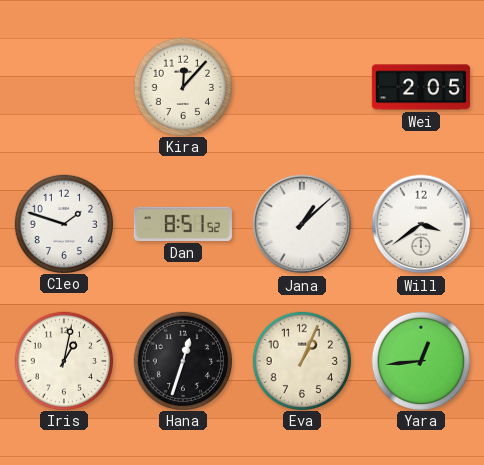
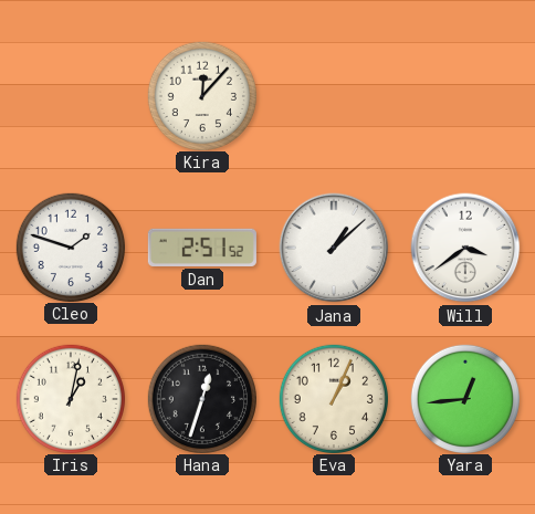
Wei: 2:05 -> none (421, 87)
Dan: 8:51 -> 2:51 (202, 248)
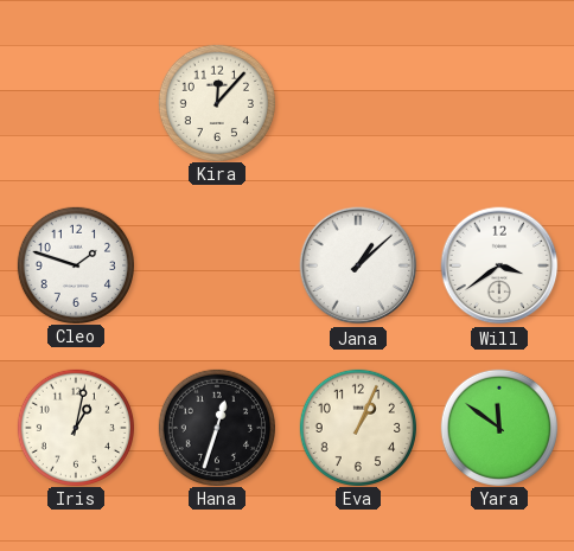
Dan: 2:51 -> none (202, 248)
Yara: 12:44 -> 11:51 (498, 427)
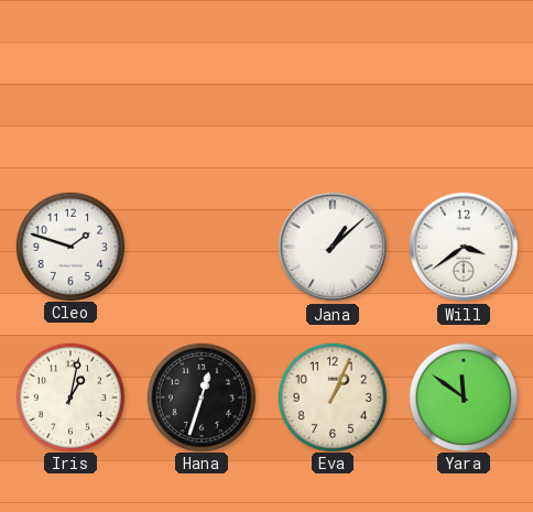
Kira: 12:07 -> none (216, 102)
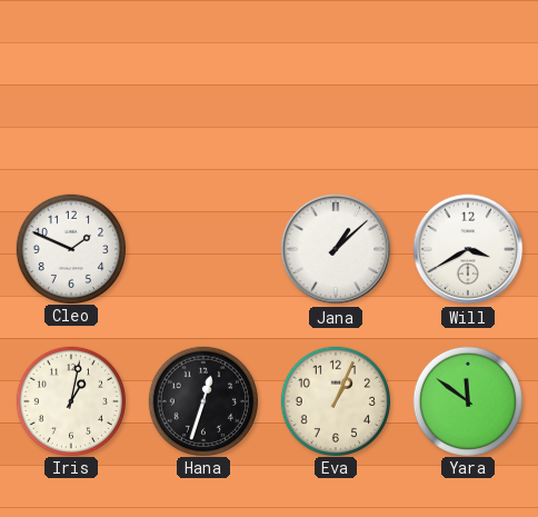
Cleo: 1:48 -> 1:49 (70, 248)
Will: 3:39 -> 3:40 (468, 249)
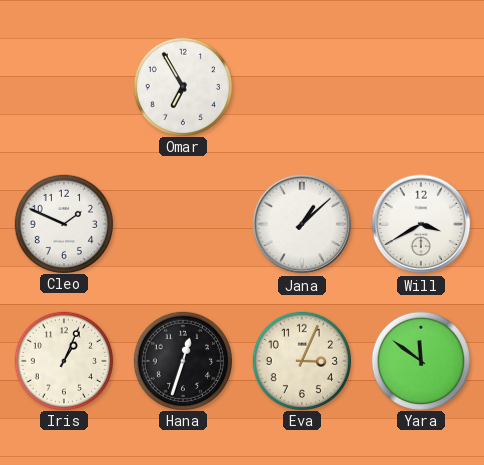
Omar: none -> 6:55 (182, 86)
Iris: 1:02 -> 1:04 (63, 360)
Eva: 1:04 -> 3:04 (301, 360)
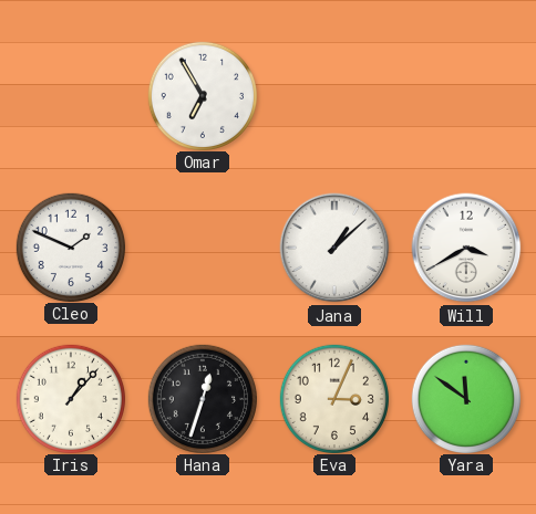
Iris: 1:04 -> 1:07 (70, 398)
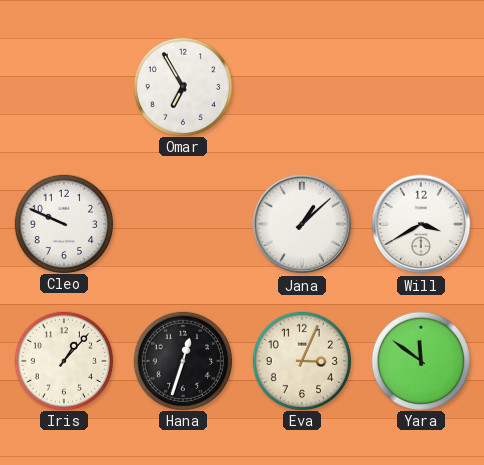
Cleo: 1:49 -> 9:49 (63, 223)
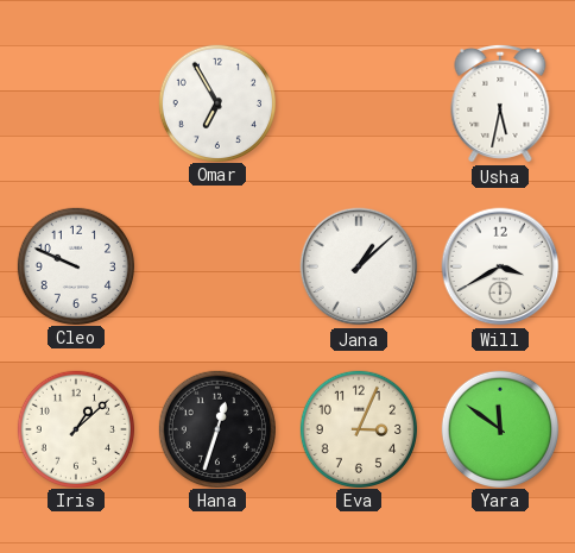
Usha: none -> 5:32 (500, 103)
Iris: 1:07 -> 1:08 (75, 428)
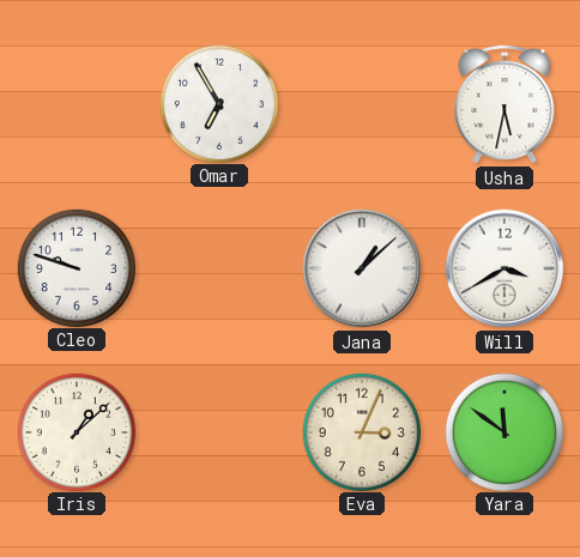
Cleo: 9:49 -> 9:48 (75, 267)
Hana: 12:33 -> none (216, 428)
